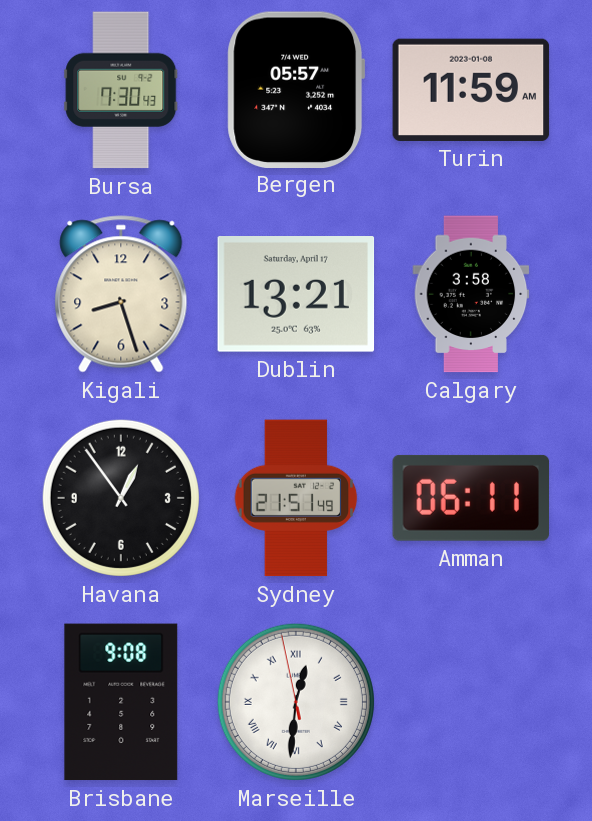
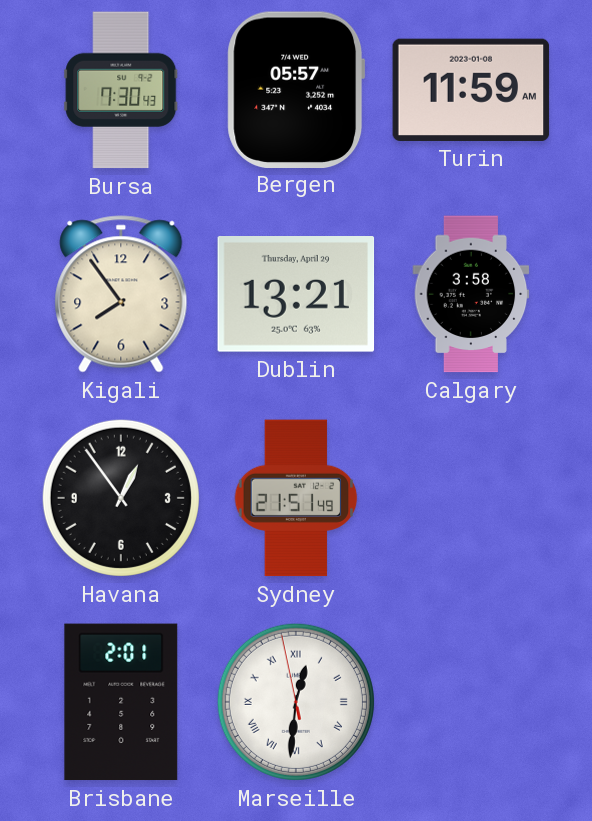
Kigali: 8:27 -> 7:54 (121, 294)
Dublin date: Saturday, April 17 -> Thursday, April 29 (296, 295)
Amman: 06:11 -> none (471, 498)
Brisbane: 9:08 -> 2:01 (121, 702)
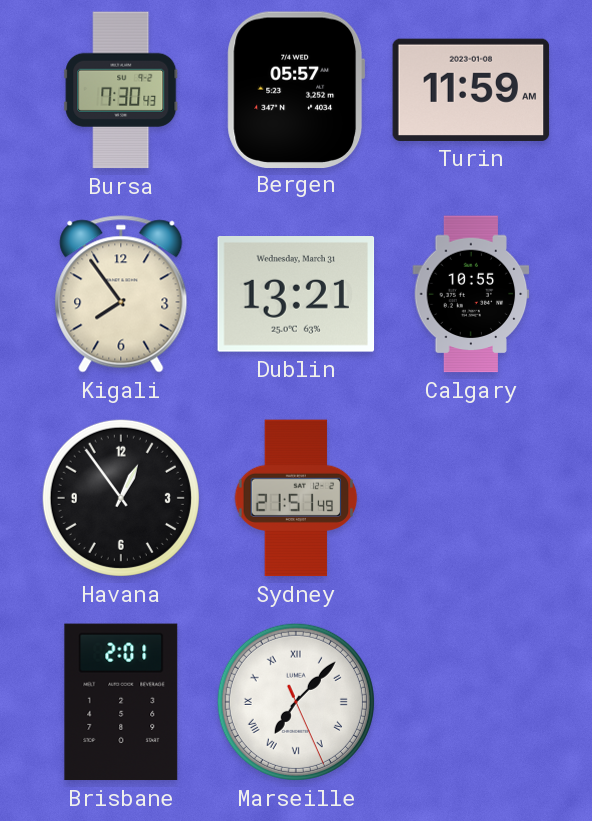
Dublin date: Thursday, April 29 -> Wednesday, March 31 (296, 295)
Calgary: 3:58 -> 10:55 (471, 294)
Marseille: 12:30 -> 7:07 (296, 702)
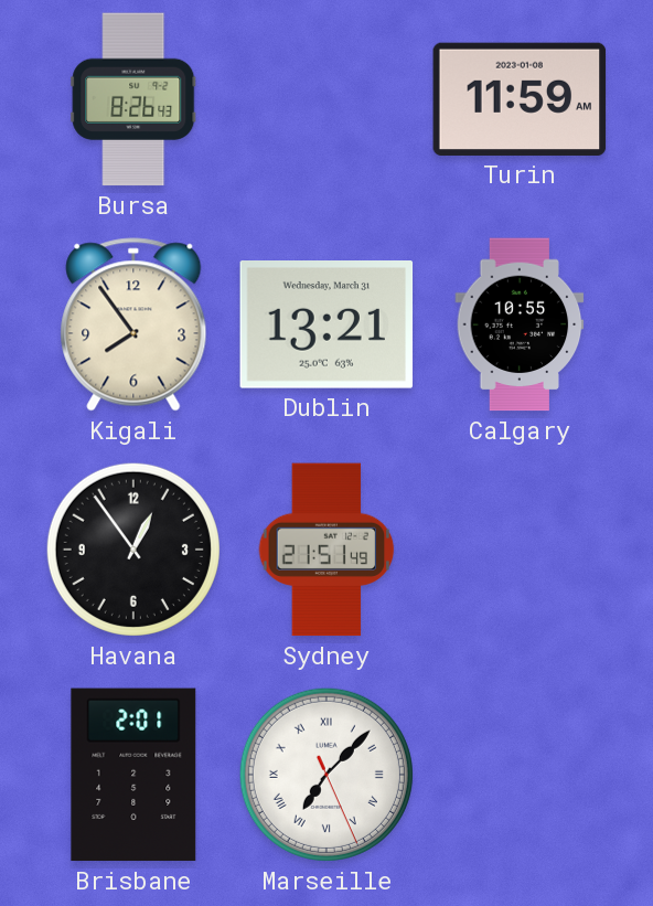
Bursa: 7:30 -> 8:26 (133, 99)
Bergen: 05:57 -> none (296, 89)
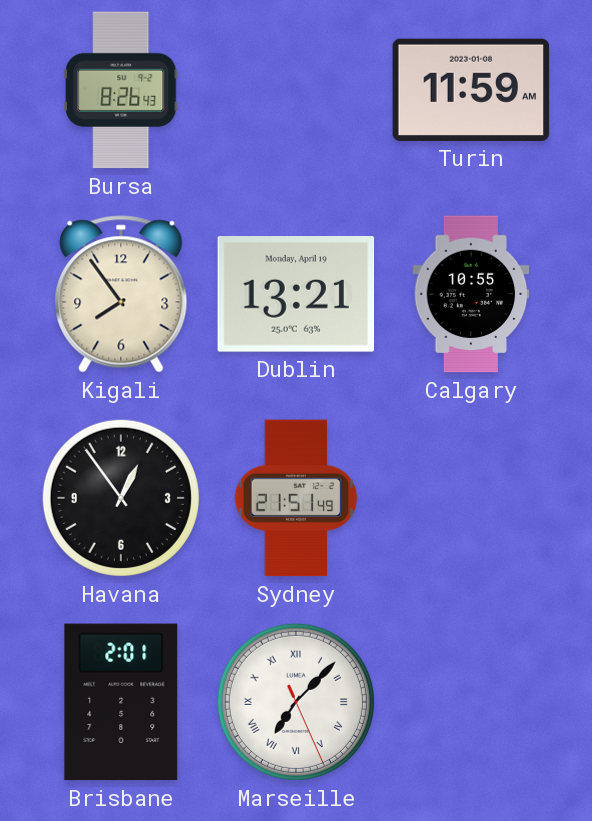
Dublin date: Wednesday, March 31 -> Monday, April 19 (296, 295)
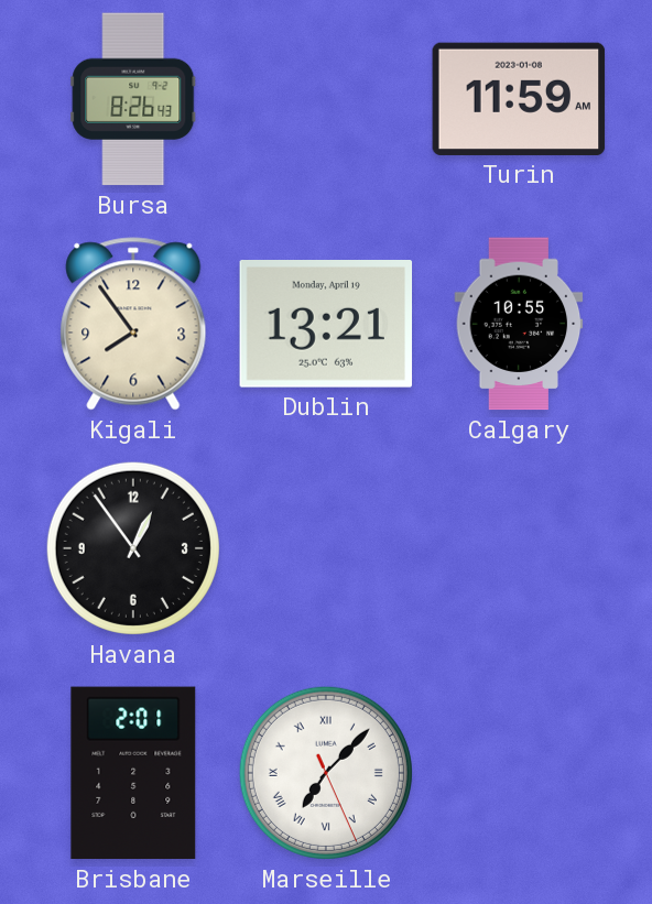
Sydney: 21:51 -> none (296, 498)
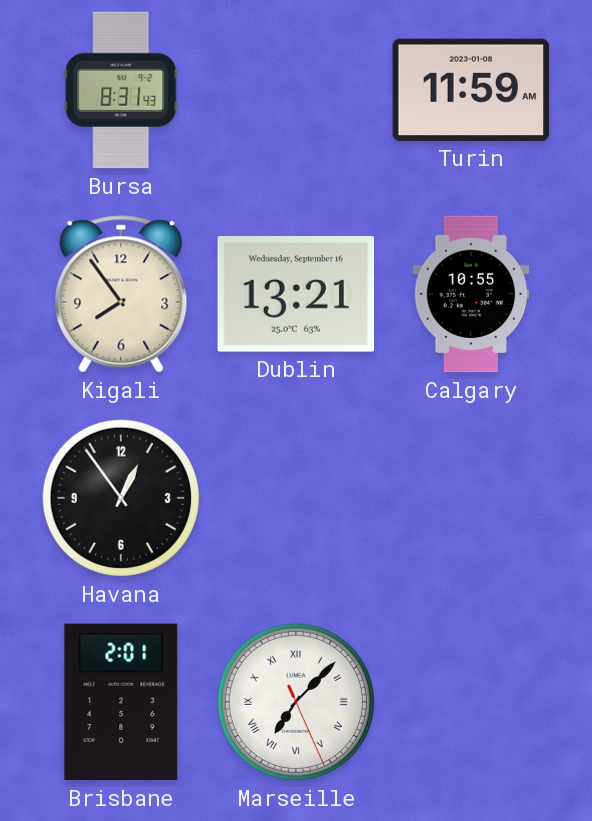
Bursa: 8:26 -> 8:31 (121, 90)
Dublin date: Monday, April 19 -> Wednesday, September 16 (296, 295)
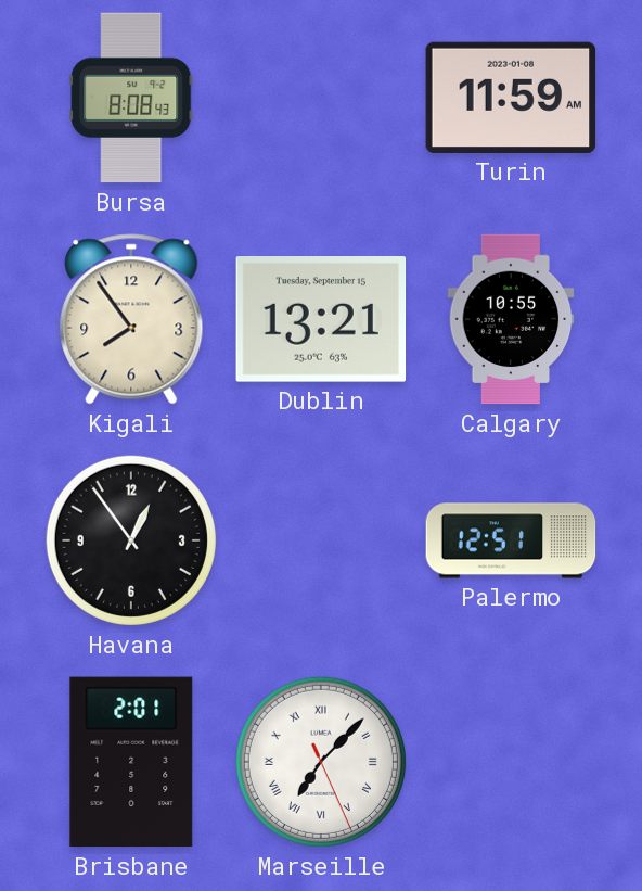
Bursa: 8:31 -> 8:08 (131, 98)
Dublin date: Wednesday, September 16 -> Tuesday, September 15 (321, 320)
Palermo: none -> 12:51 (511, 540)
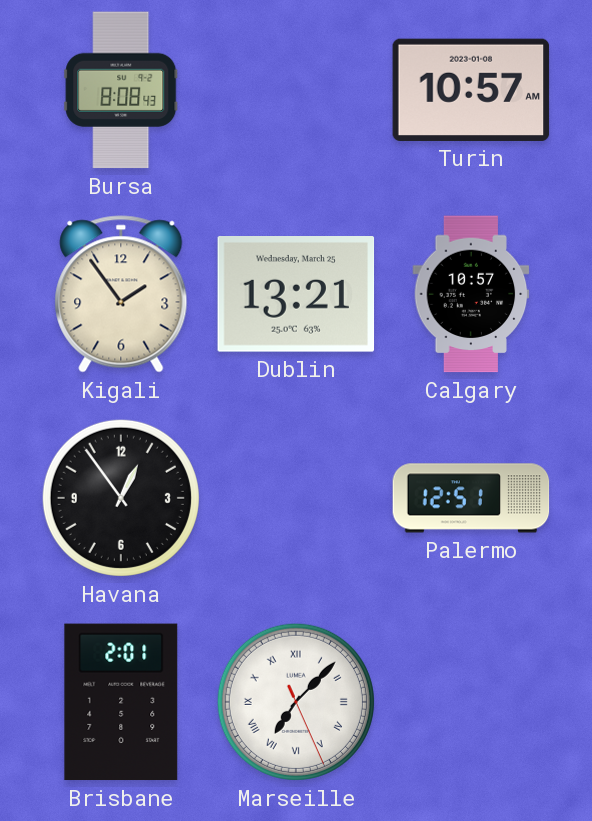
Turin: 11:59 -> 10:57 (471, 90)
Kigali: 7:54 -> 1:54 (121, 294)
Dublin date: Tuesday, September 15 -> Wednesday, March 25 (296, 295)
Calgary: 10:55 -> 10:57 (471, 294)
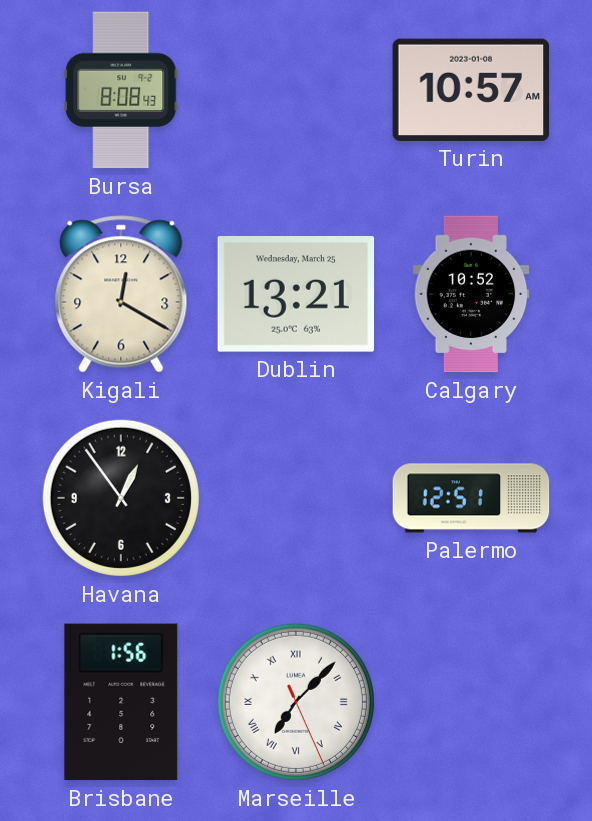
Kigali: 1:54 -> 12:20 (121, 294)
Calgary: 10:57 -> 10:52 (471, 294)
Brisbane: 2:01 -> 1:56 (121, 702)
